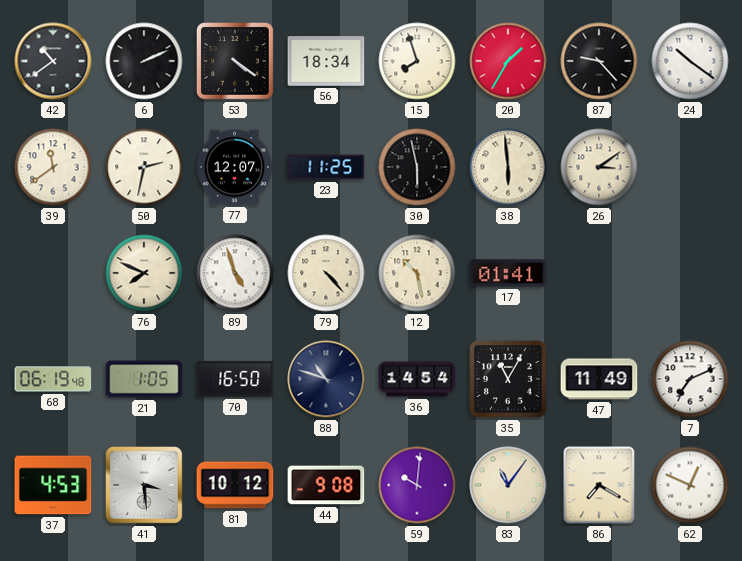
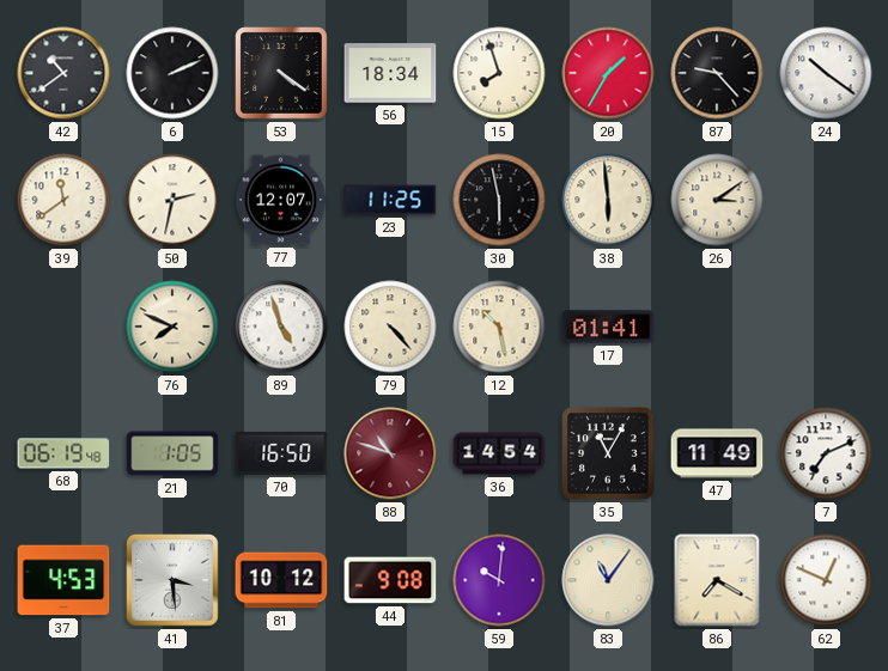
88 dial: navy -> burgundy (390, 453)
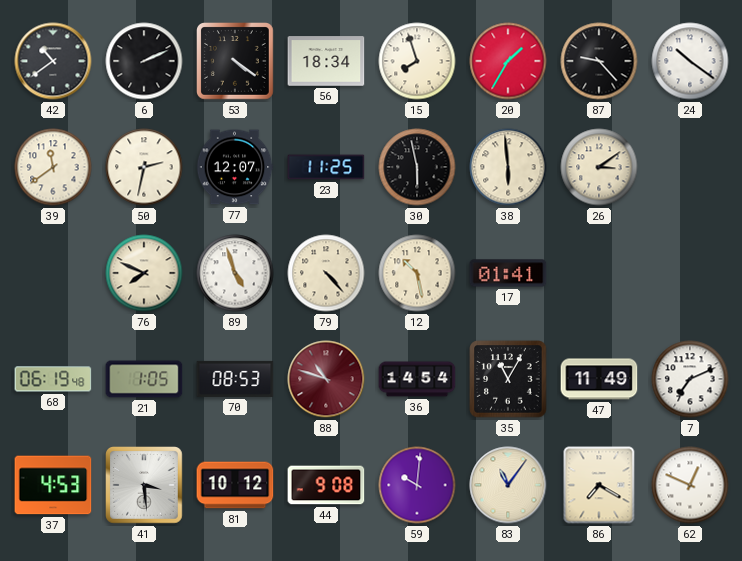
70: 16:50 -> 08:53 (235, 379)
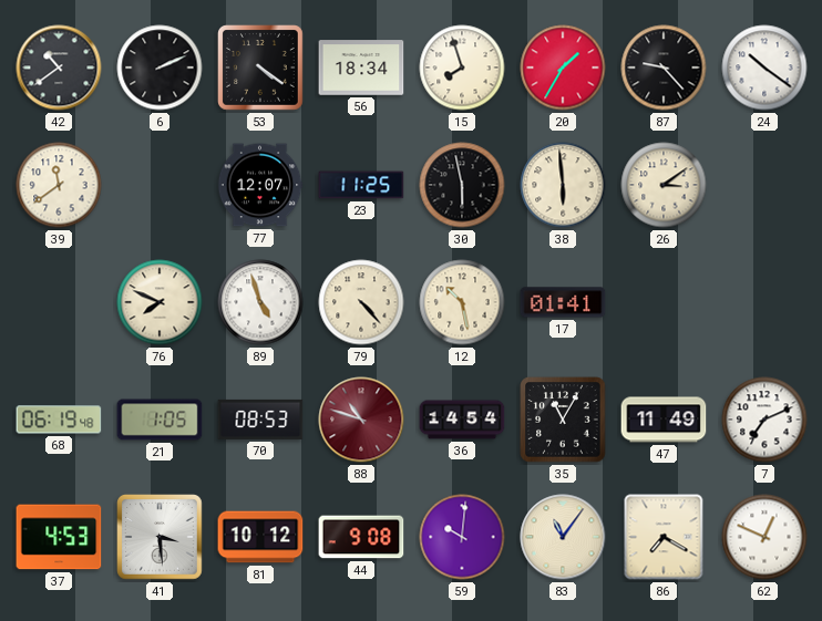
50: 2:32 -> none (144, 167)
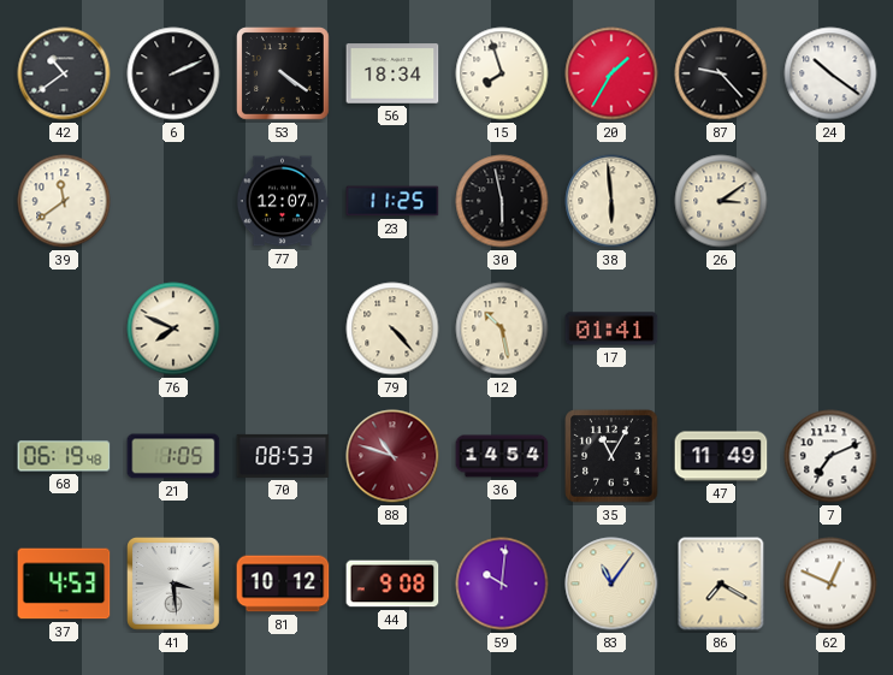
89: 4:57 -> none (260, 302)
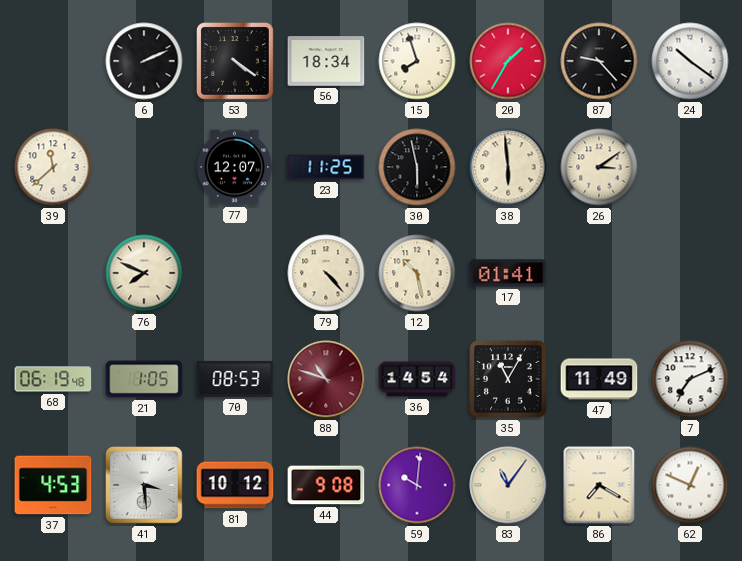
42: 10:39 -> none (64, 73)
39: 11:39 -> 11:38 (53, 167)
